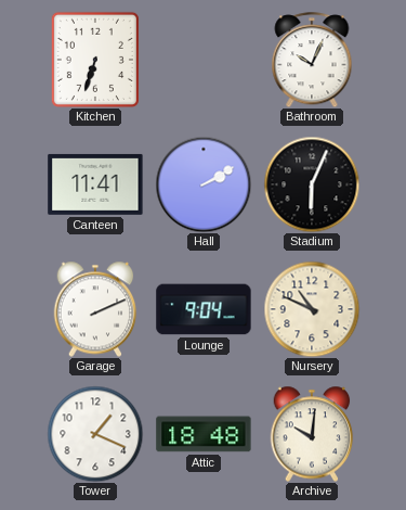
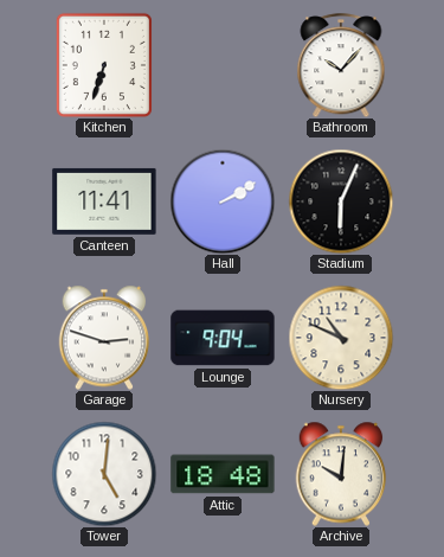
Bathroom: 10:04 -> 10:07 (341, 65)
Garage: 2:11 -> 2:48 (104, 338)
Tower: 1:19 -> 5:01 (104, 474)
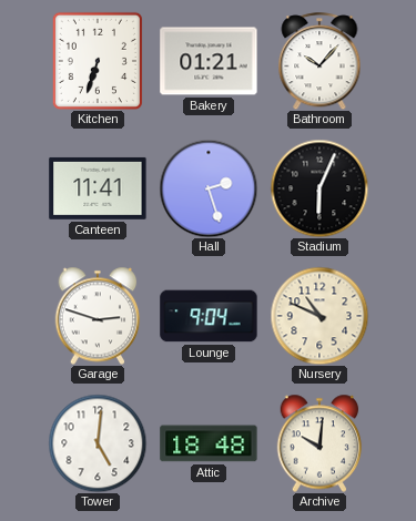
Bakery: none -> 01:21 (209, 61)
Hall: 2:10 -> 2:27 (209, 188)
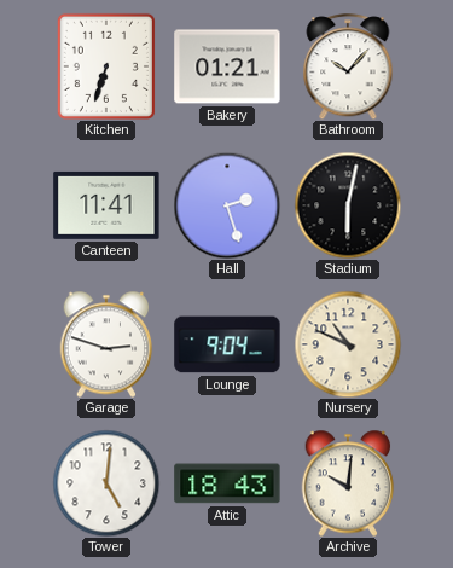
Stadium: 6:04 -> 6:02 (348, 205)
Attic: 18:48 -> 18:43 (227, 483)
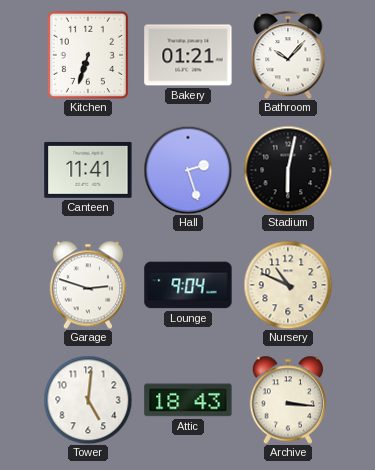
Archive: 10:01 -> 3:16 (288, 400)
